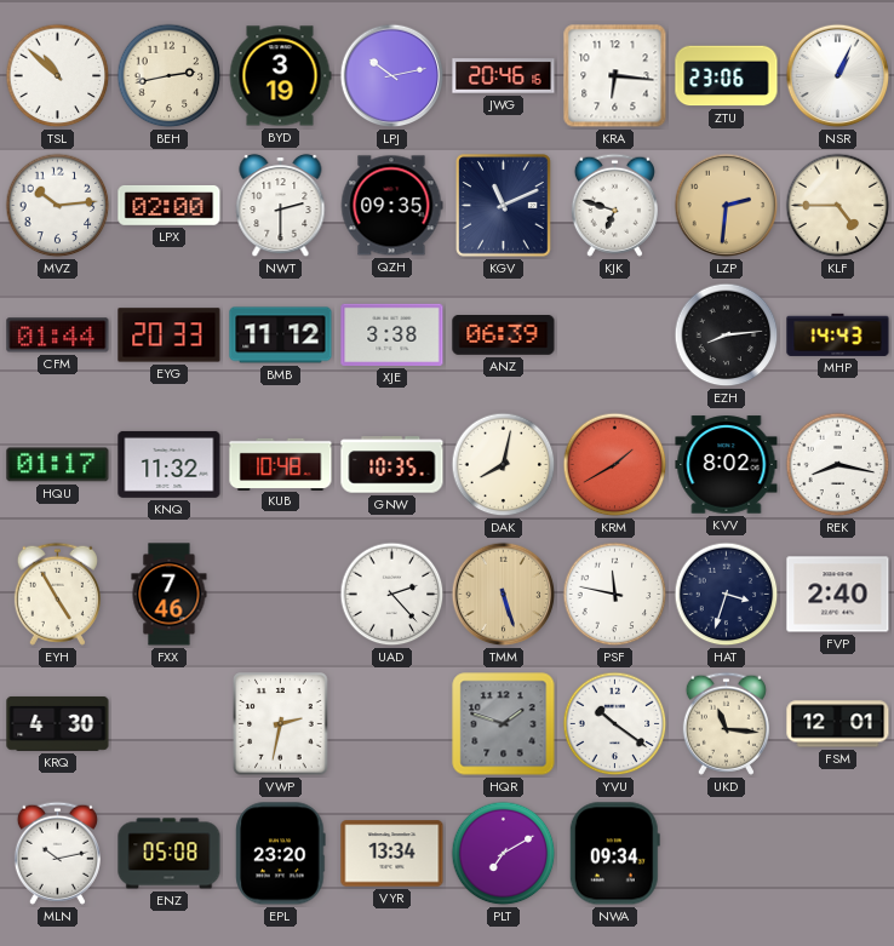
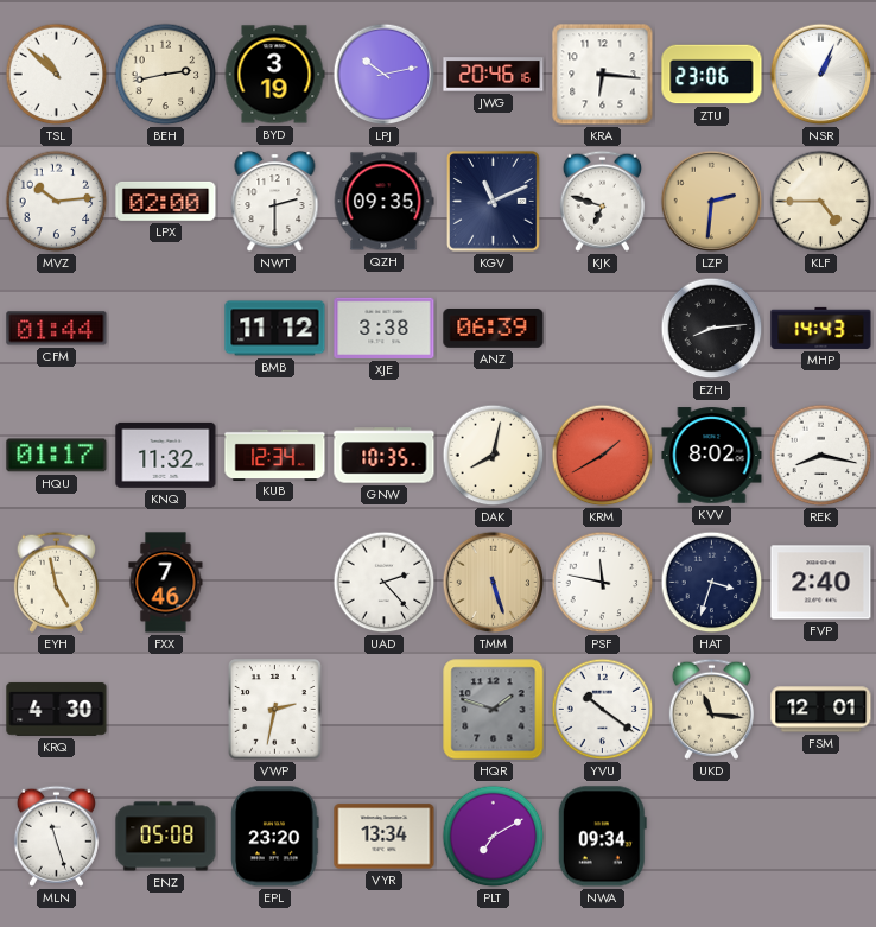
EYG: 20:33 -> none (170, 336)
KUB: 10:48 -> 12:34 (275, 455)
EYH: 4:55 -> 4:58 (56, 582)
MLN: 10:13 -> 11:27 (56, 836)
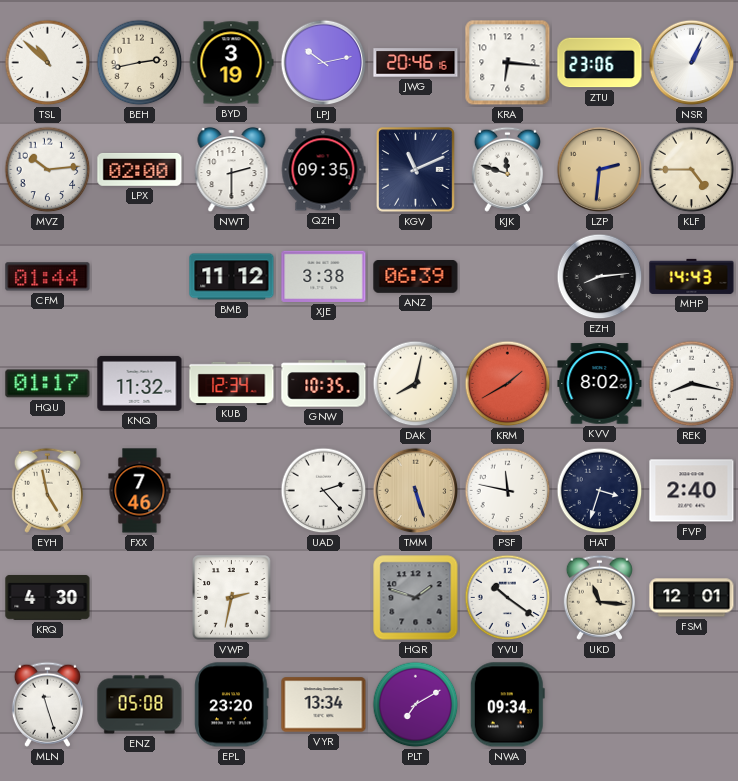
KJK: 6:48 -> 11:48 (507, 169)
